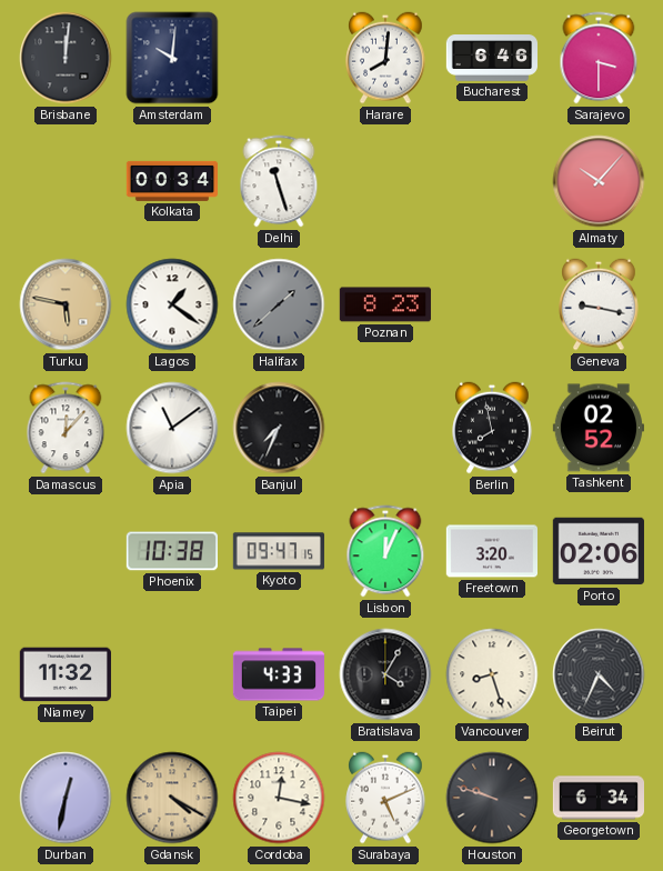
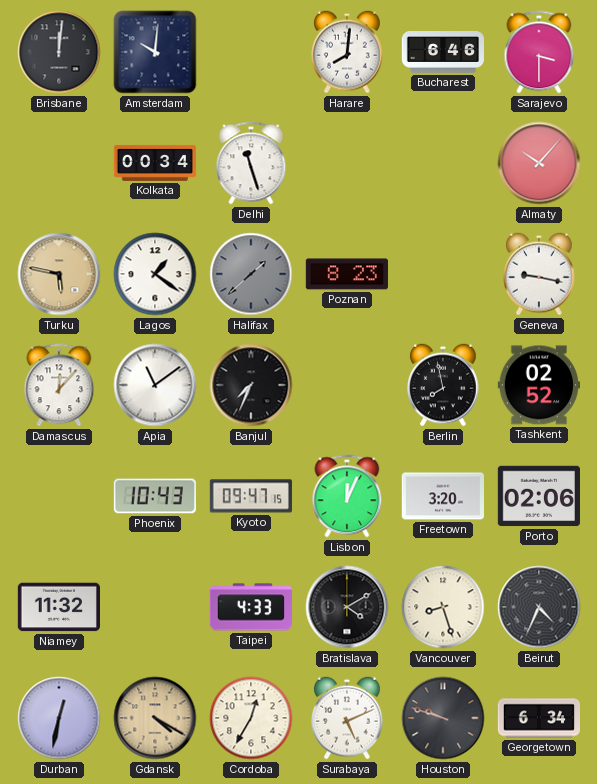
Phoenix: 10:38 -> 10:43 (154, 496)
Bratislava: 4:05 -> 4:10 (347, 607)
Cordoba: 12:17 -> 12:35 (251, 718)
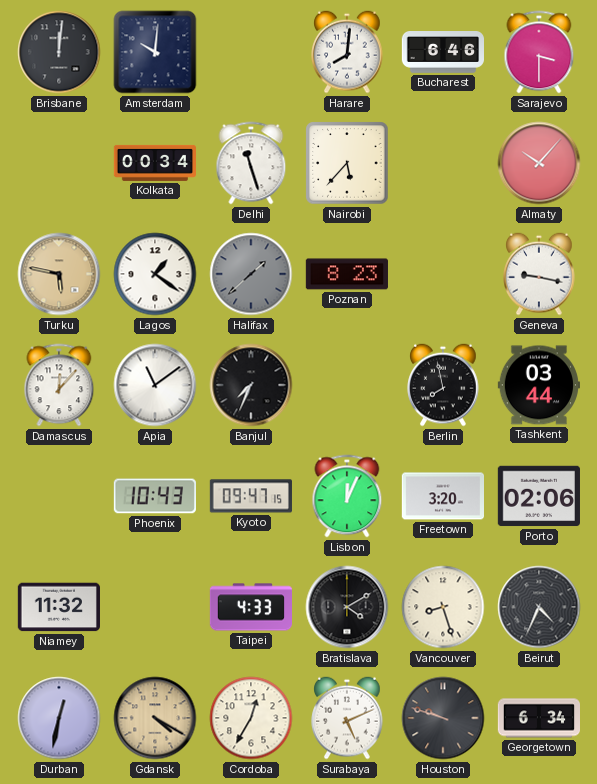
Nairobi: none -> 5:37 (347, 163)
Tashkent: 02:52 -> 03:44 (539, 385)
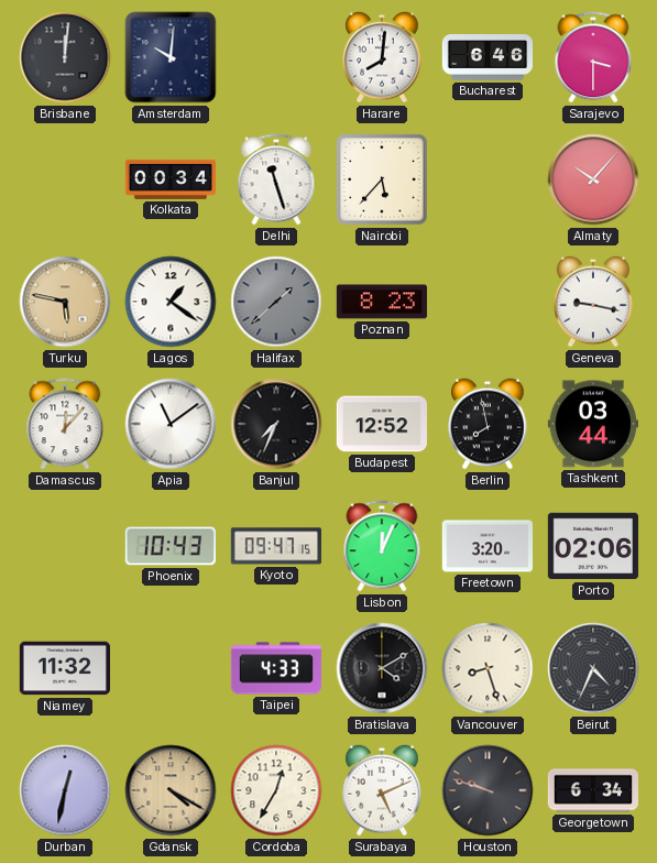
Budapest: none -> 12:52 (381, 424)
